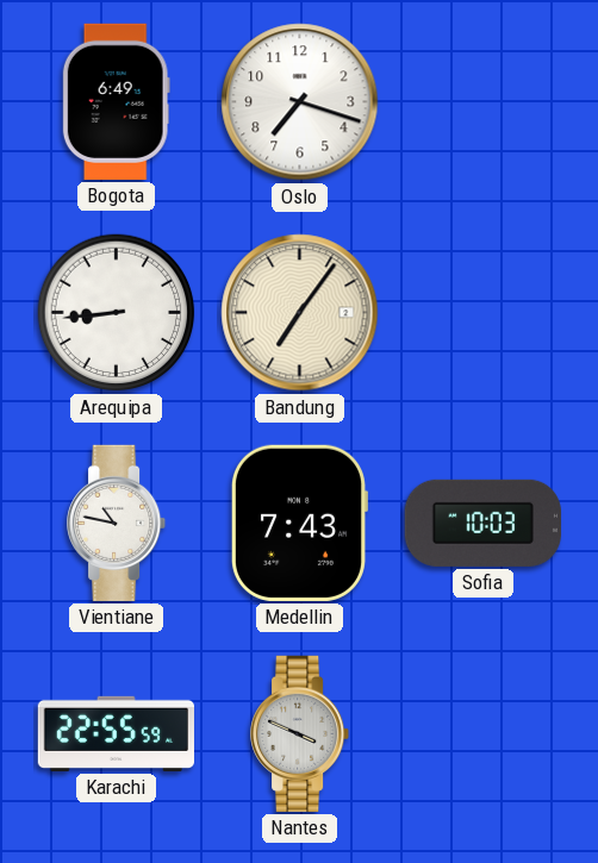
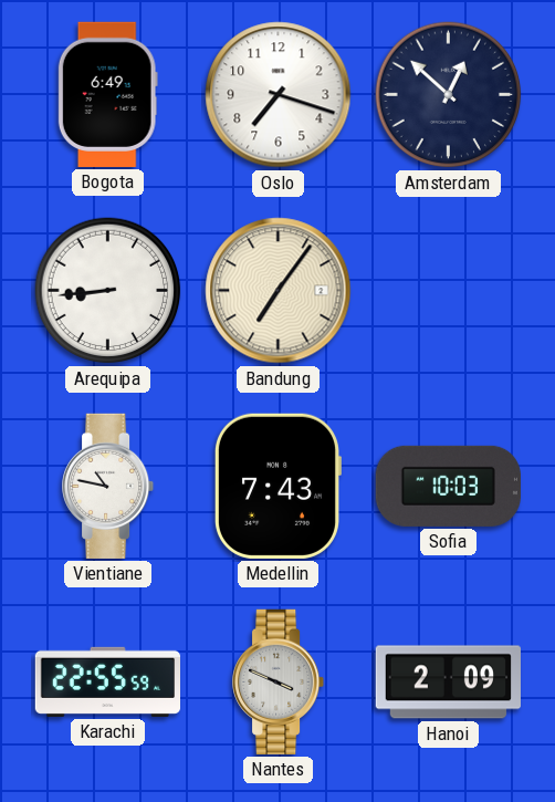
Amsterdam: none -> 12:52 (449, 95)
Hanoi: none -> 2:09 (448, 683)
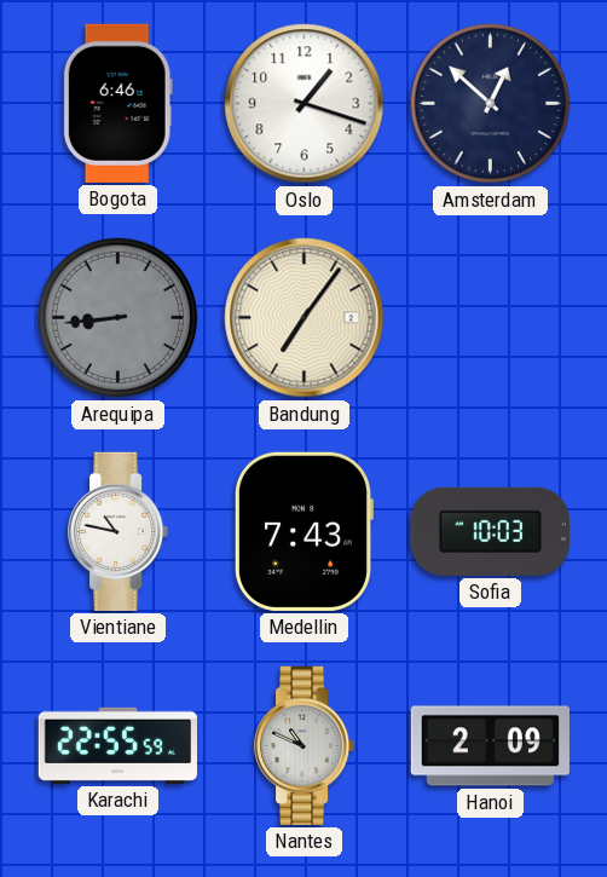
Bogota: 6:49 -> 6:46 (117, 103)
Oslo: 7:18 -> 1:18 (305, 104)
Arequipa dial: white -> grey (118, 318)
Nantes: 3:49 -> 10:49 (306, 745)
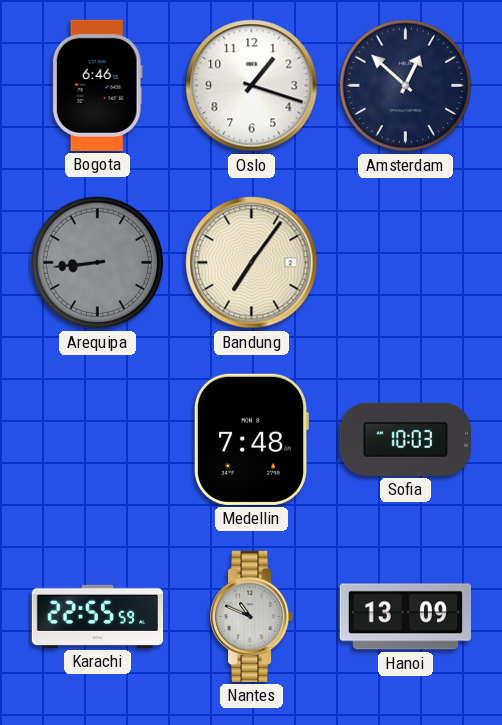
Vientiane: 10:47 -> none (120, 531)
Medellin: 7:43 -> 7:48 (251, 439)
Hanoi: 2:09 -> 13:09 (405, 617)
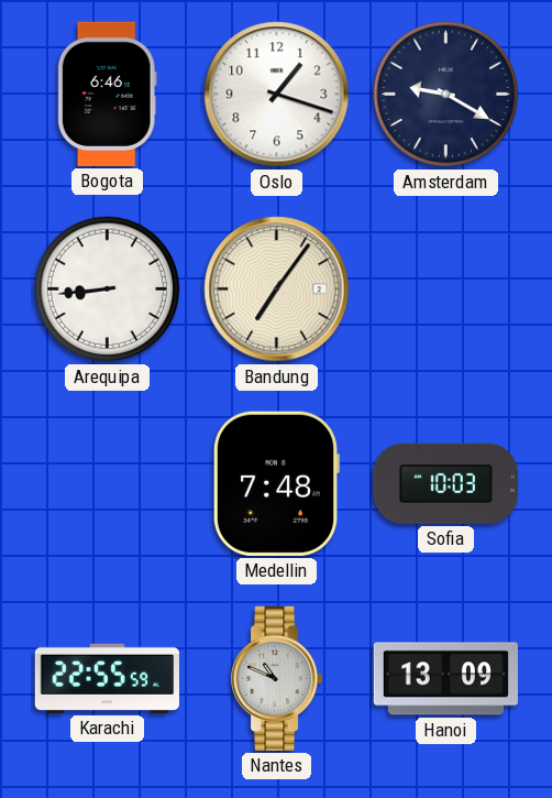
Amsterdam: 12:52 -> 9:20 (446, 95)
Arequipa dial: grey -> white (108, 289)
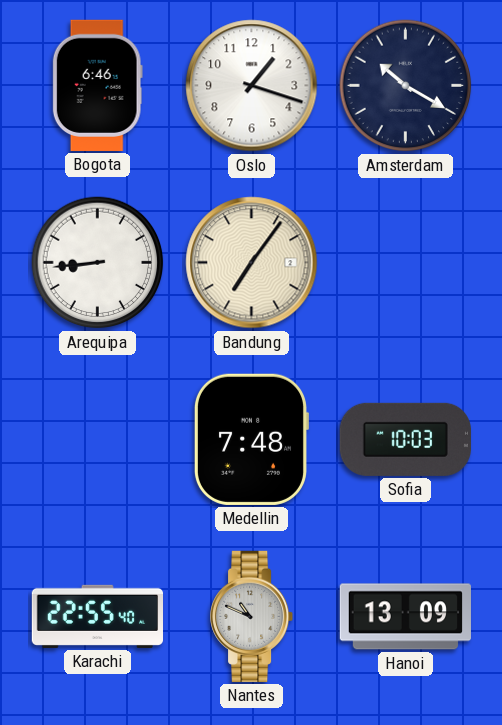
Amsterdam: 9:20 -> 10:20 (406, 86)
Karachi: 22:55:59 -> 22:55:40 (97, 616)
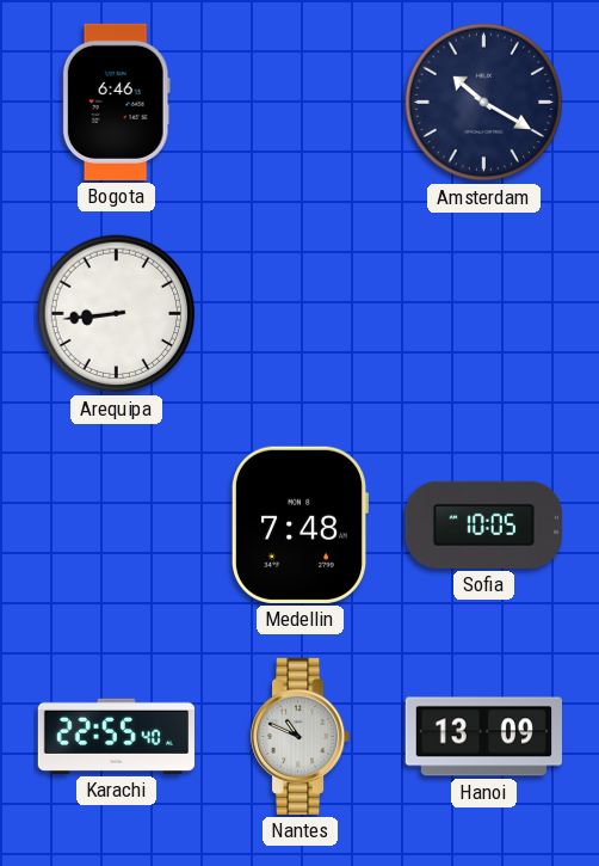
Oslo: 1:18 -> none (252, 86)
Bandung: 7:06 -> none (252, 263)
Sofia: 10:03 -> 10:05 (483, 524)
